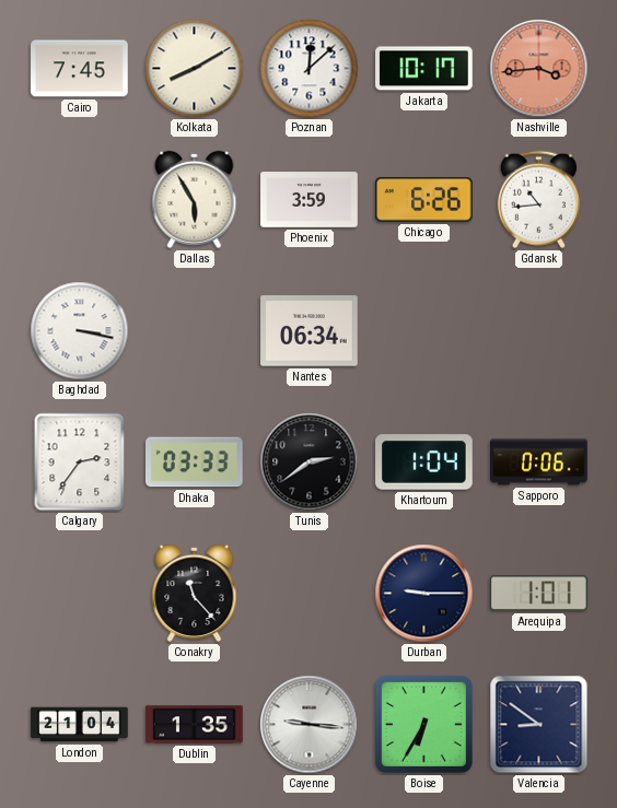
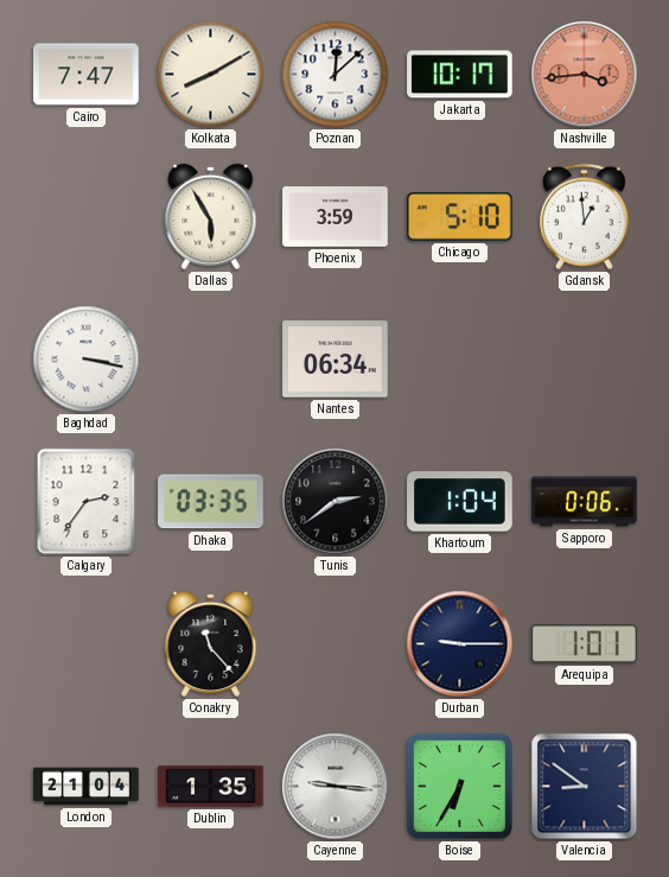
Cairo: 7:45 -> 7:47 (87, 75)
Chicago: 6:26 -> 5:10 (460, 217)
Gdansk: 10:44 -> 12:59 (584, 217)
Dhaka: 03:33 -> 03:35 (211, 502)
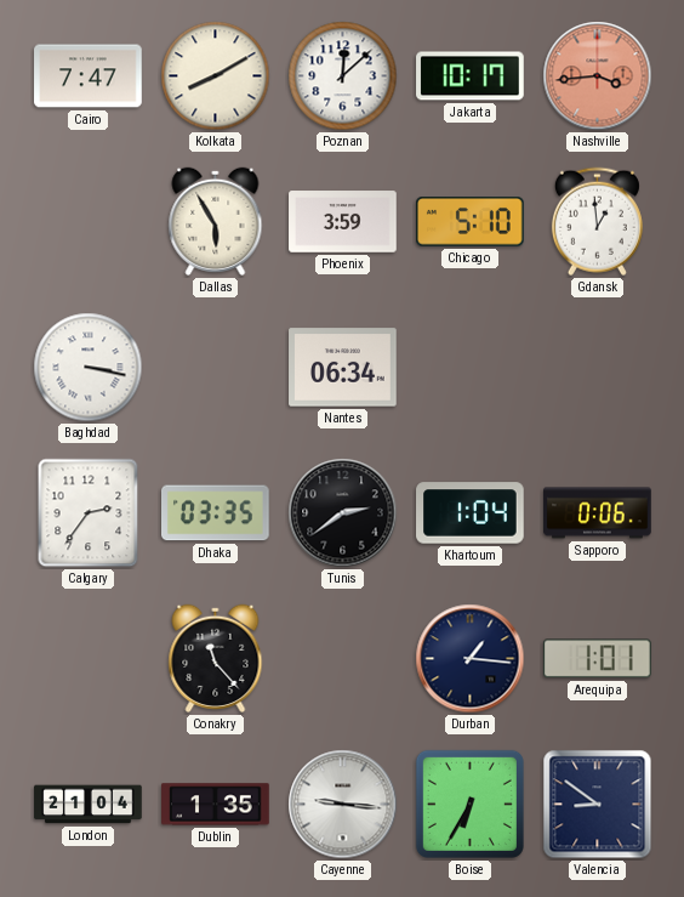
Durban: 9:15 -> 1:16 (471, 659)
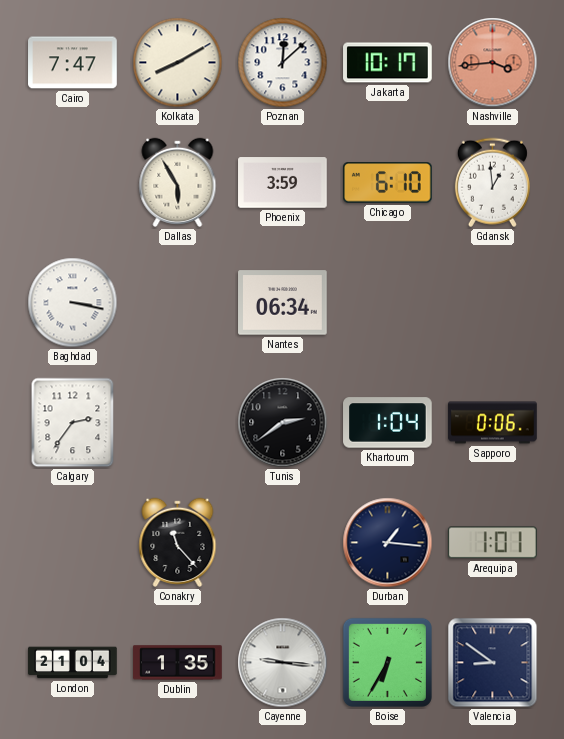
Chicago: 5:10 -> 6:10 (388, 183)
Dhaka: 03:35 -> none (216, 513)
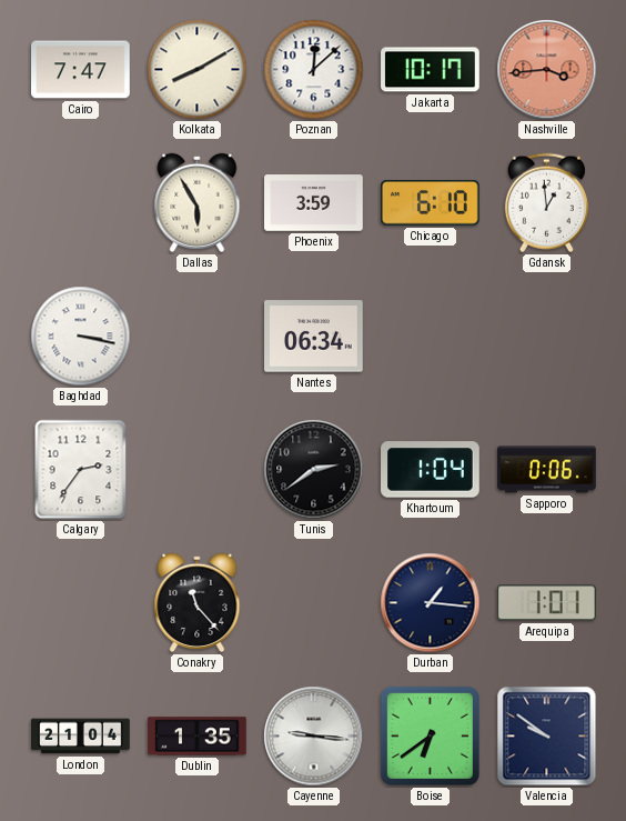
Boise: 6:35 -> 6:39 (430, 735)
Valencia: 8:51 -> 9:51 (547, 737)
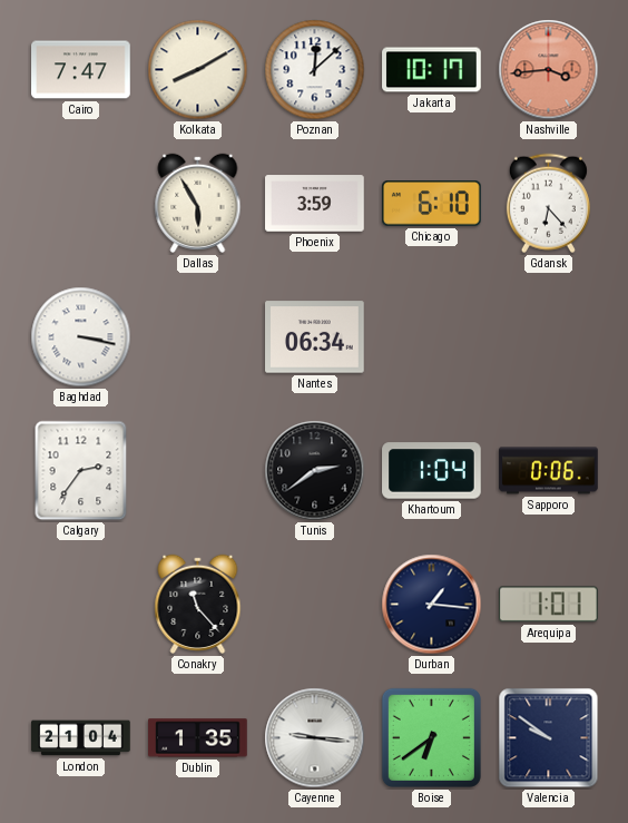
Gdansk: 12:59 -> 6:23 (548, 204)
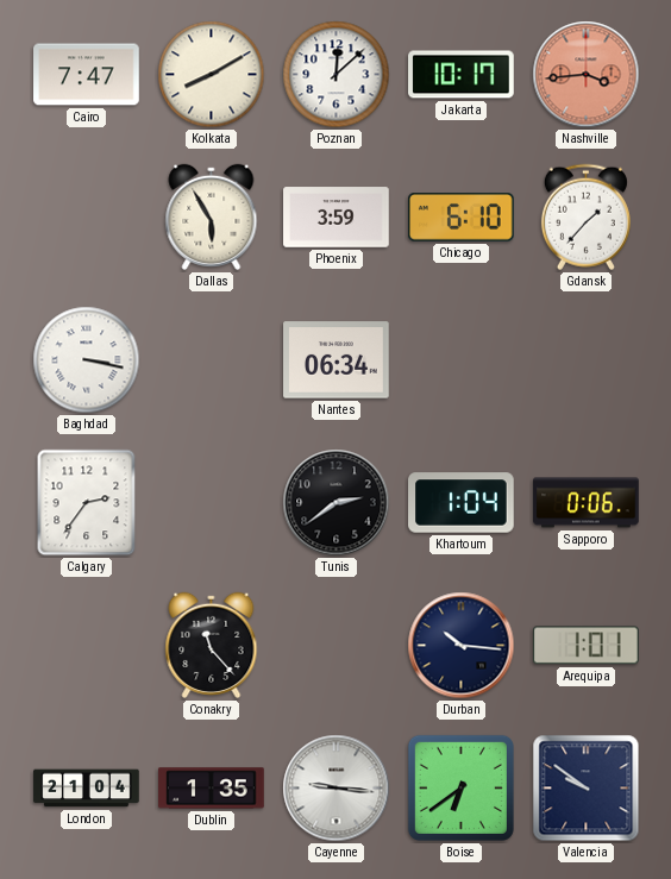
Gdansk: 6:23 -> 1:37 (585, 218)
Durban: 1:16 -> 10:16 (462, 646)
